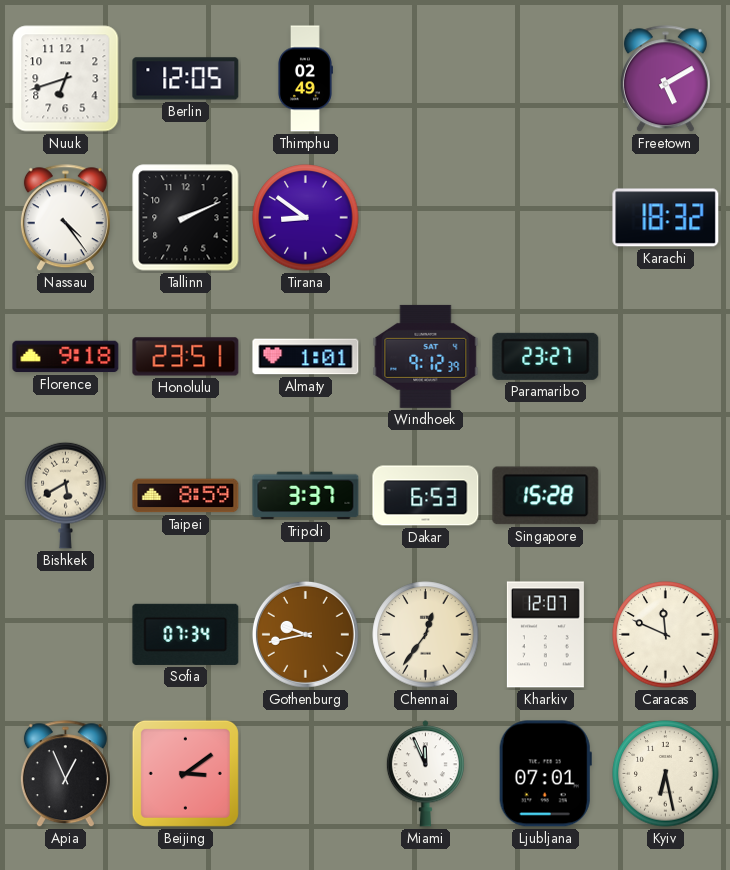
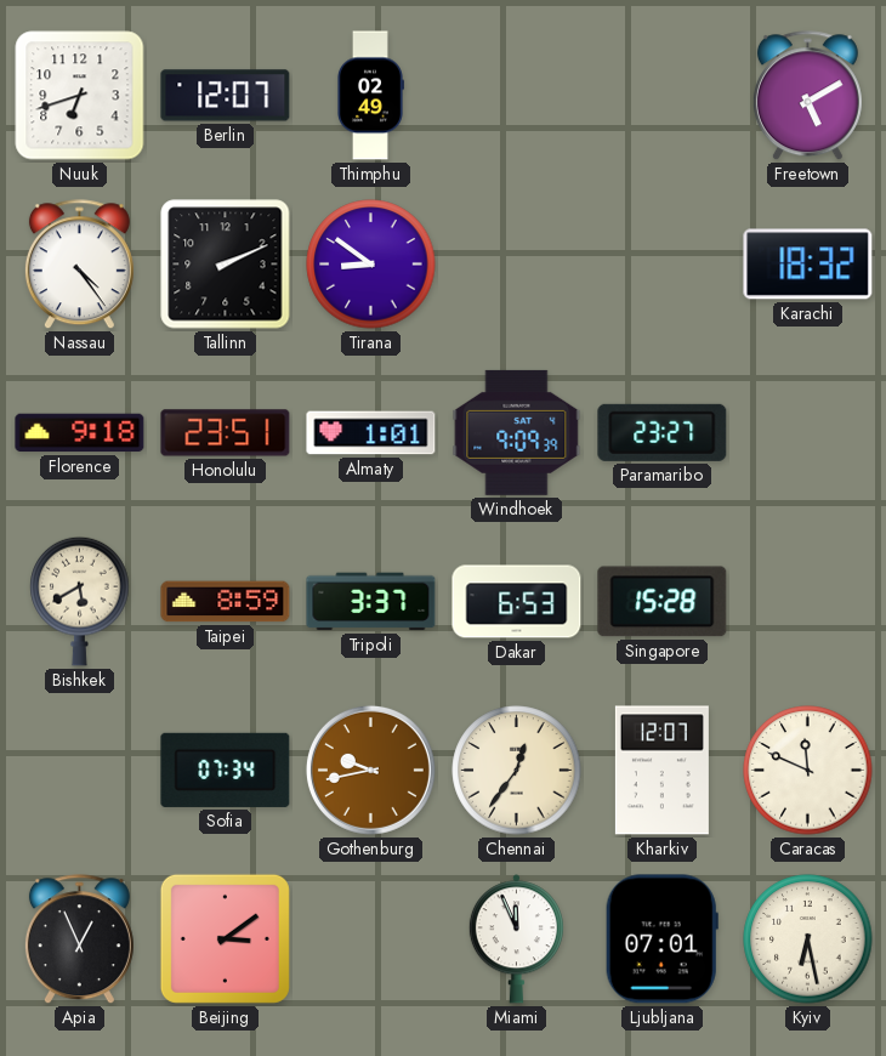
Berlin: 12:05 -> 12:07 (226, 96)
Windhoek: 9:12 -> 9:09 (517, 432)
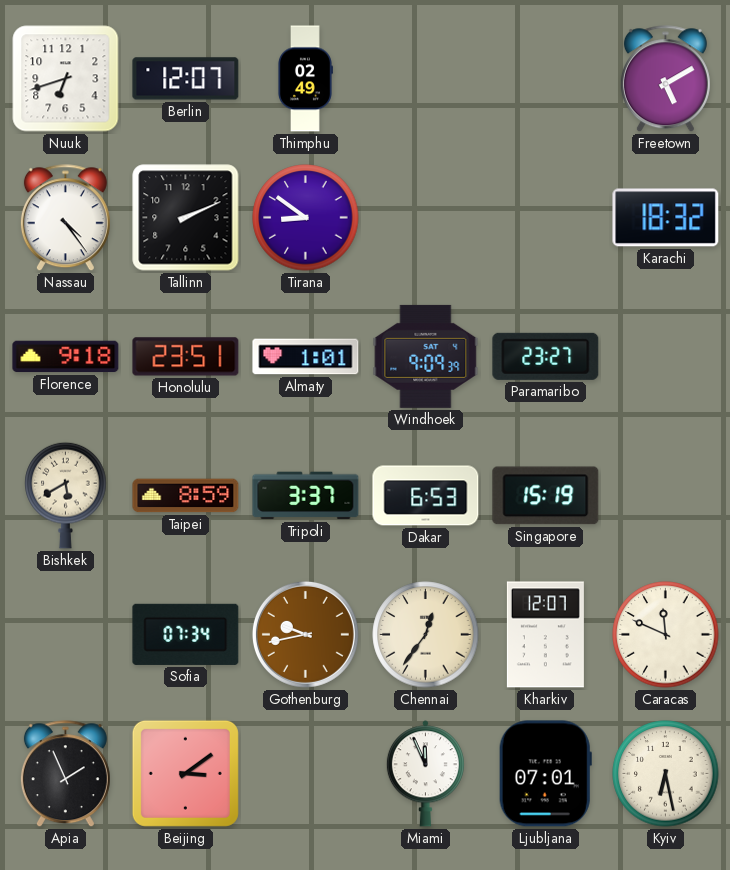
Singapore: 15:28 -> 15:19 (546, 496)
Apia: 12:56 -> 1:56 (65, 774)
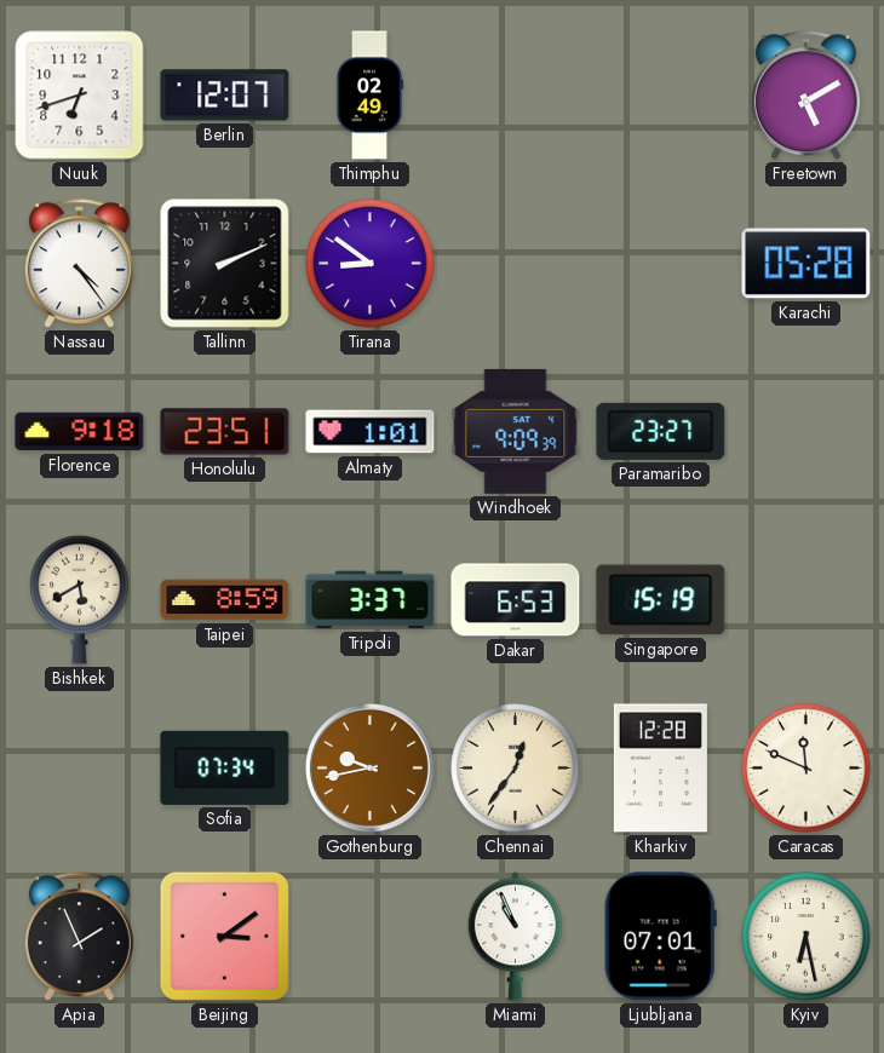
Karachi: 18:32 -> 05:28 (806, 264)
Kharkiv: 12:07 -> 12:28 (660, 769)
Miami: 11:56 -> 10:56 (515, 937)
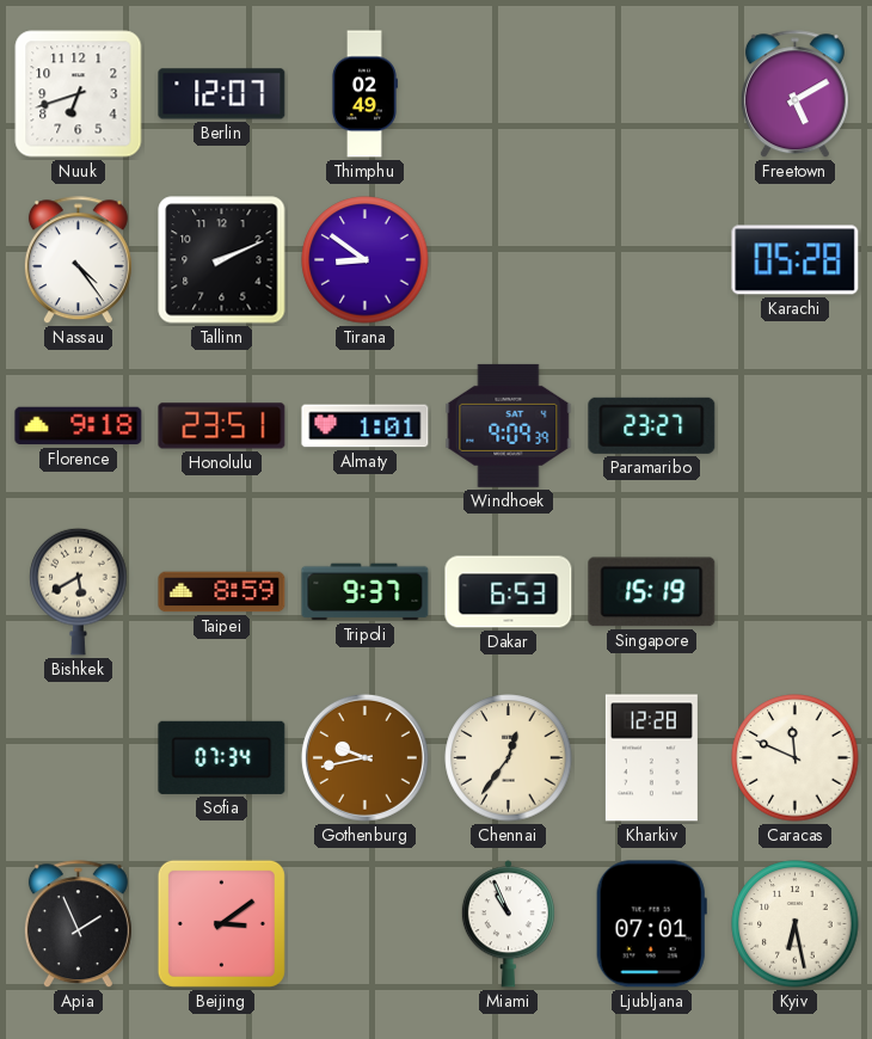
Tripoli: 3:37 -> 9:37 (366, 592)
